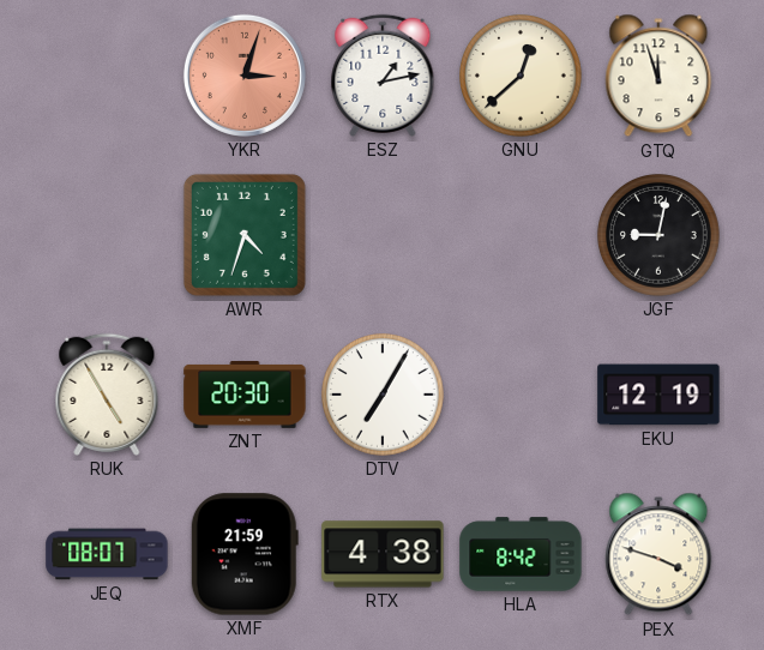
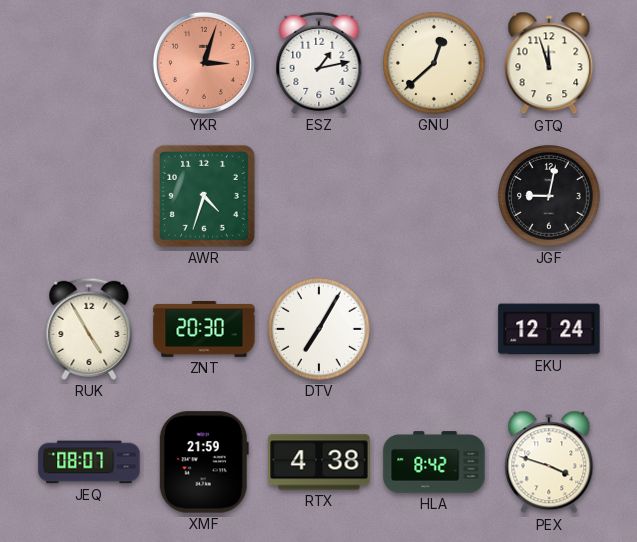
EKU: 12:19 -> 12:24 (549, 329)
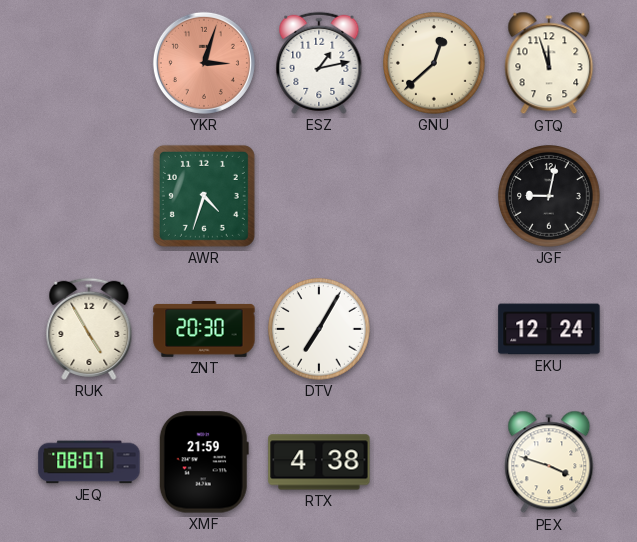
HLA: 8:42 -> none (434, 462)
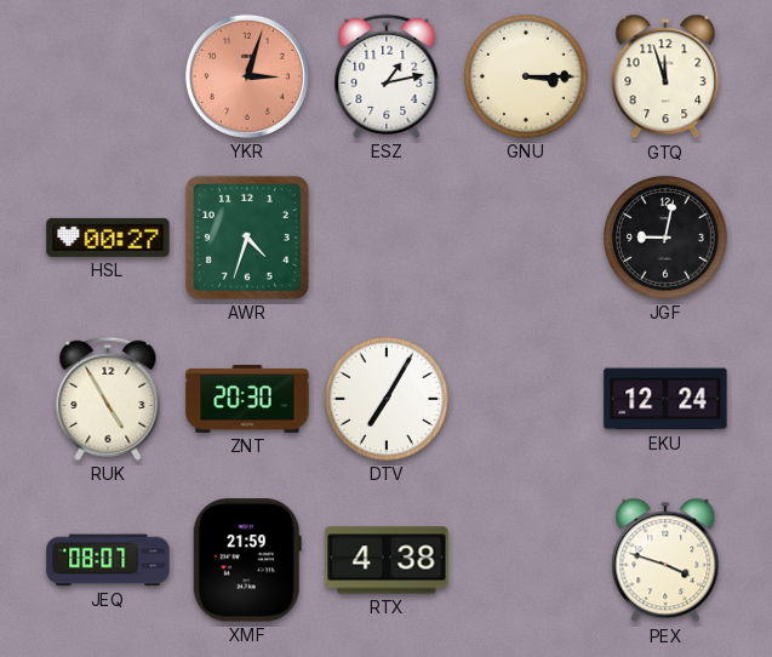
GNU: 12:38 -> 3:15 (527, 78)
HSL: none -> 00:27 (108, 238)
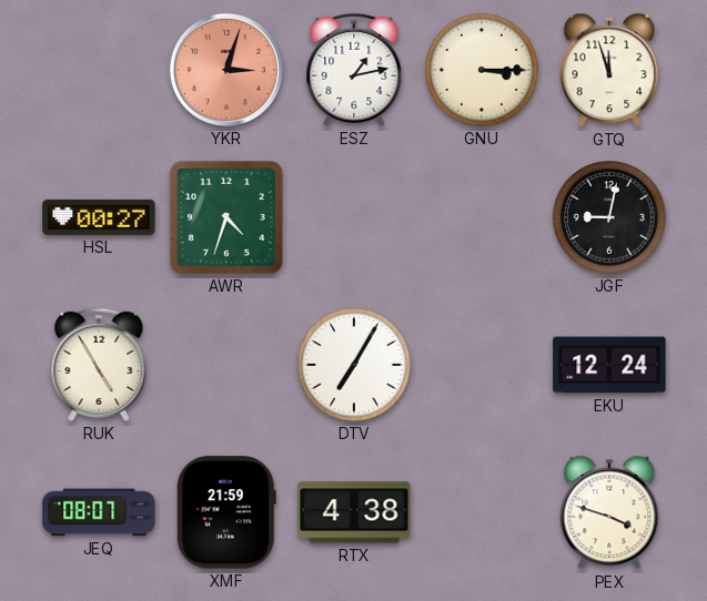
ZNT: 20:30 -> none (247, 400)
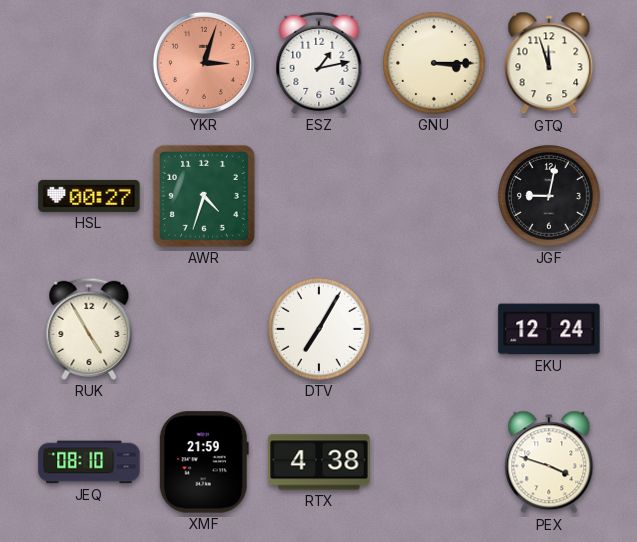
JEQ: 08:07 -> 08:10 (89, 462)
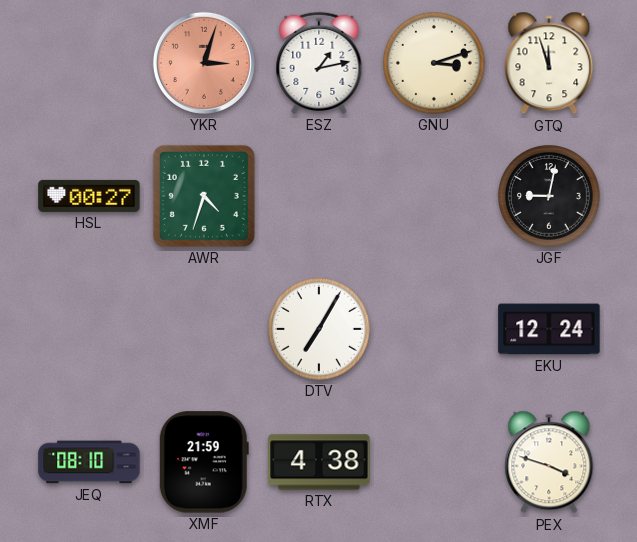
GNU: 3:15 -> 3:12 (435, 64)
RUK: 4:55 -> none (89, 329)
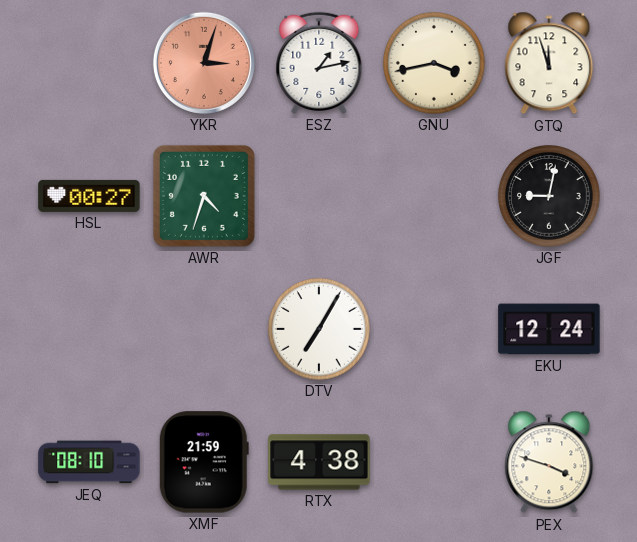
GNU: 3:12 -> 3:43 (435, 64)
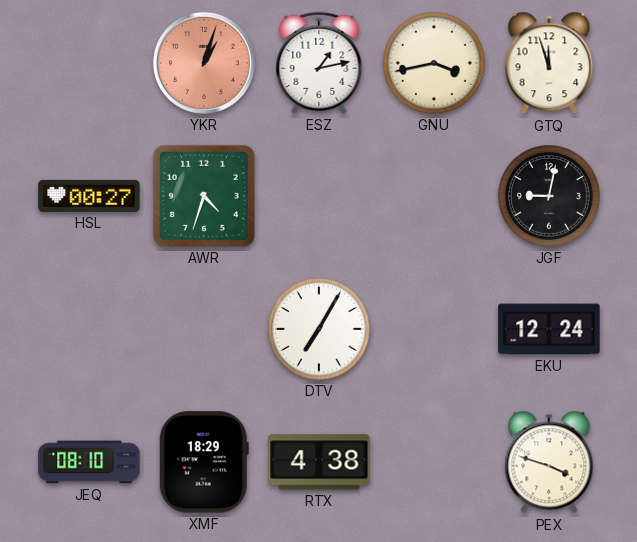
YKR: 3:03 -> 1:03 (204, 63)
XMF: 21:59 -> 18:29 (204, 462)
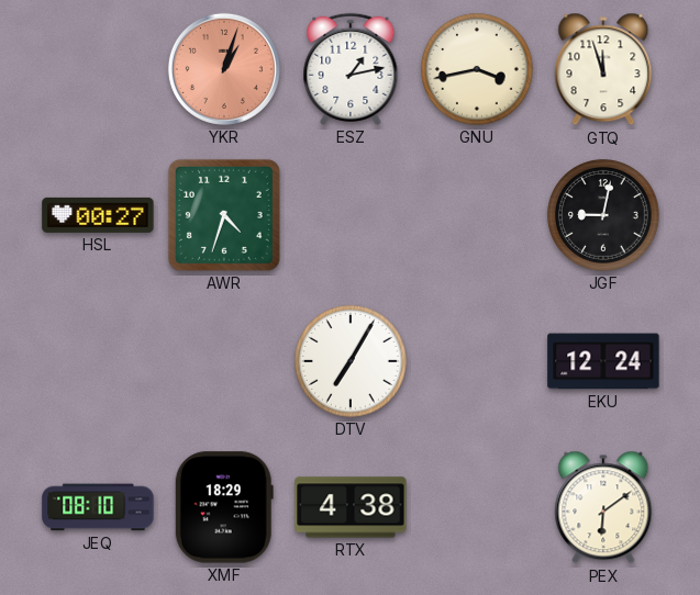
PEX: 3:48 -> 6:09 (603, 507)
